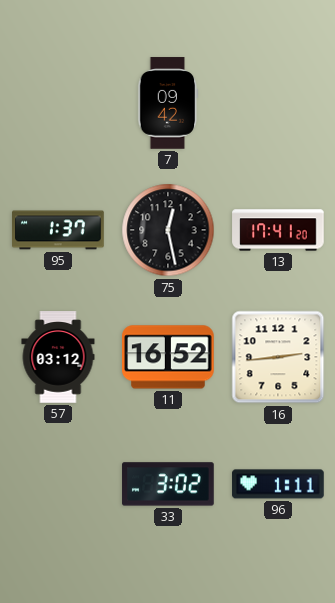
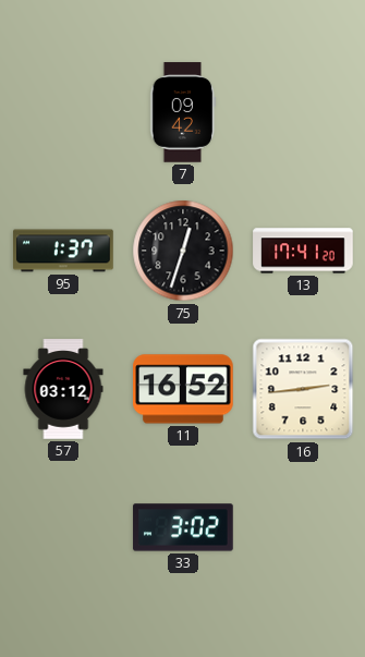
75: 12:28 -> 12:33 (183, 251)
96: 1:11 -> none (278, 484)
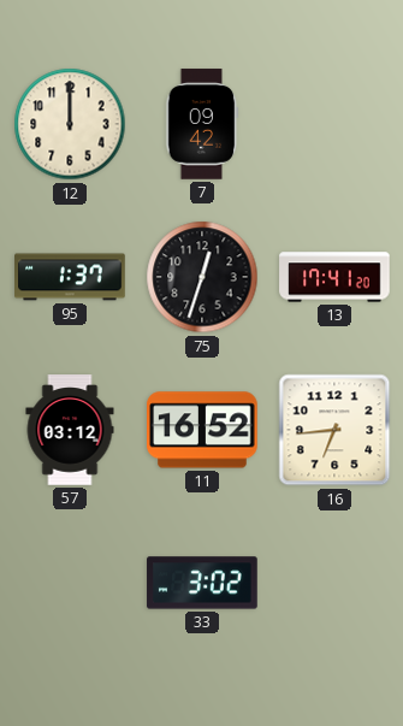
12: none -> 12:00 (70, 124)
16: 2:44 -> 6:44 (334, 430)
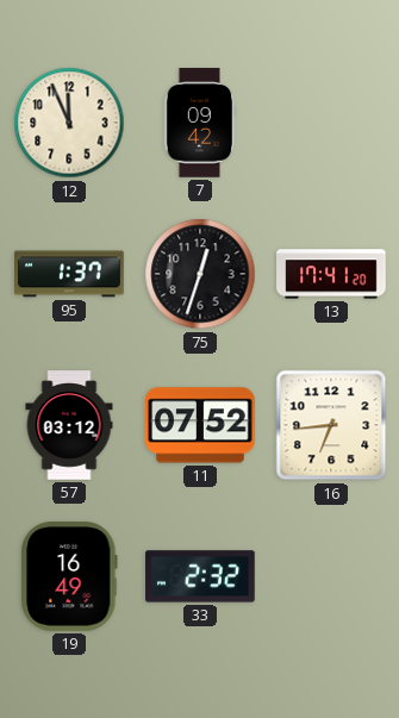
12: 12:00 -> 11:56 (69, 123)
11: 16:52 -> 07:52 (200, 425)
19: none -> 16:49 (69, 576)
33: 3:02 -> 2:32 (200, 576)
